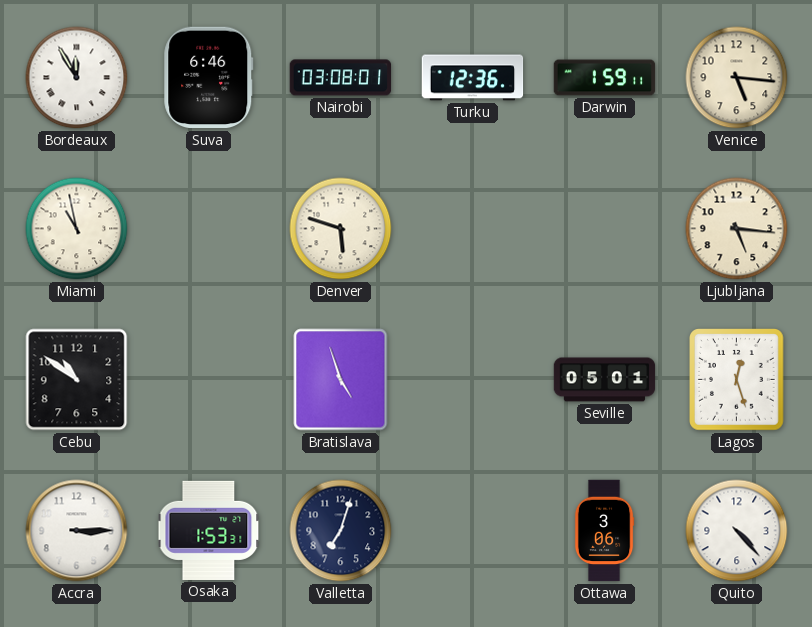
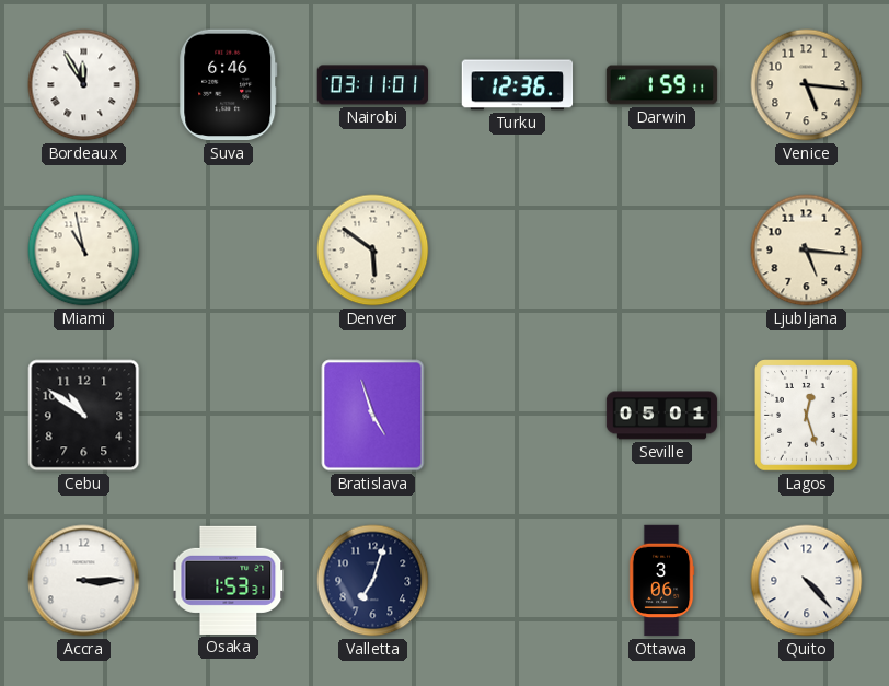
Nairobi: 03:08 -> 03:11 (373, 85)
Denver: 5:48 -> 5:51 (373, 251)
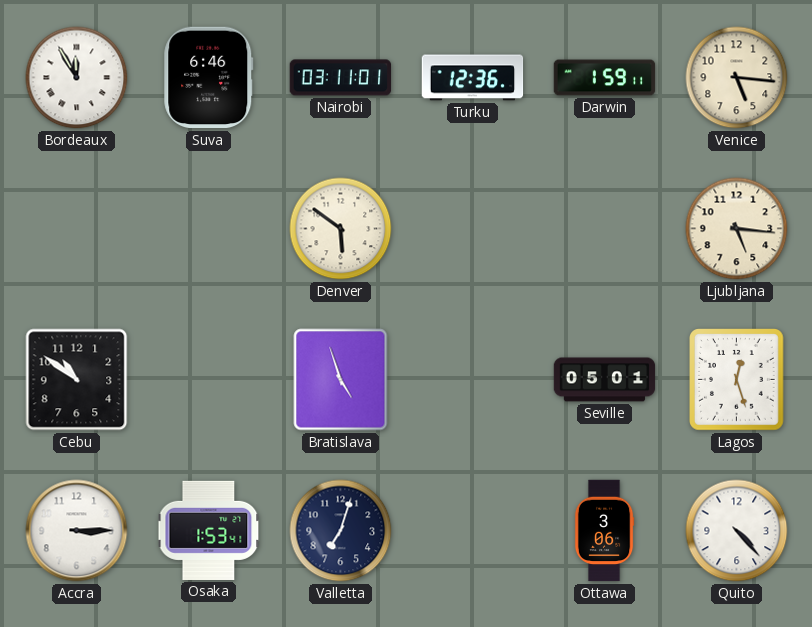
Miami: 10:58 -> none (84, 251)
Osaka: 1:53:31 -> 1:53:41 (209, 530)
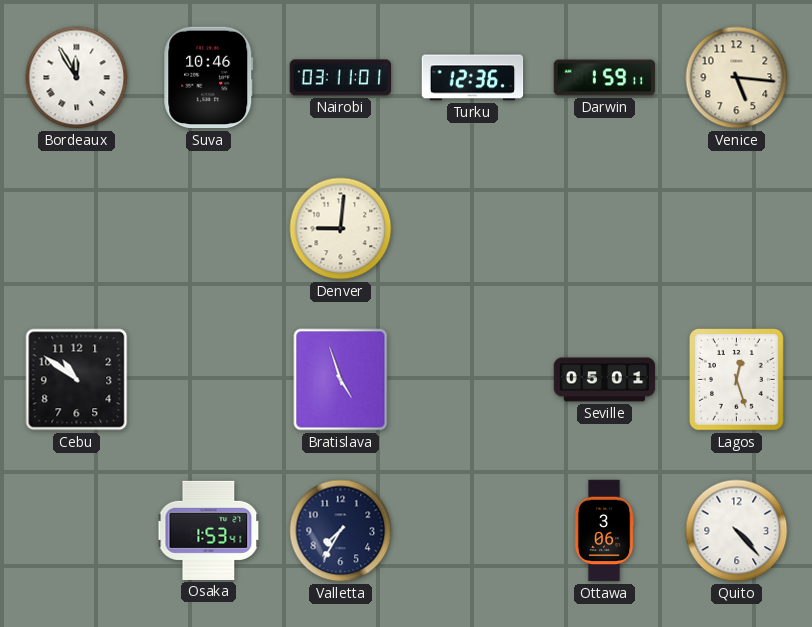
Suva: 6:46 -> 10:46 (209, 78)
Denver: 5:51 -> 9:01 (341, 229)
Ljubljana: 5:16 -> none (737, 229)
Accra: 3:15 -> none (77, 531)
Valletta: 7:03 -> 7:35 (341, 531)
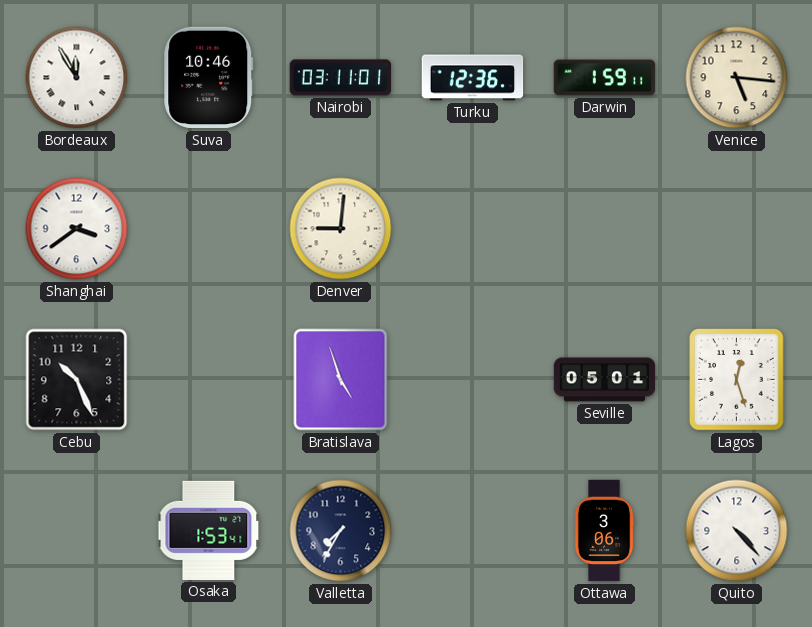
Shanghai: none -> 3:39 (77, 229)
Cebu: 10:51 -> 10:26 (77, 380)
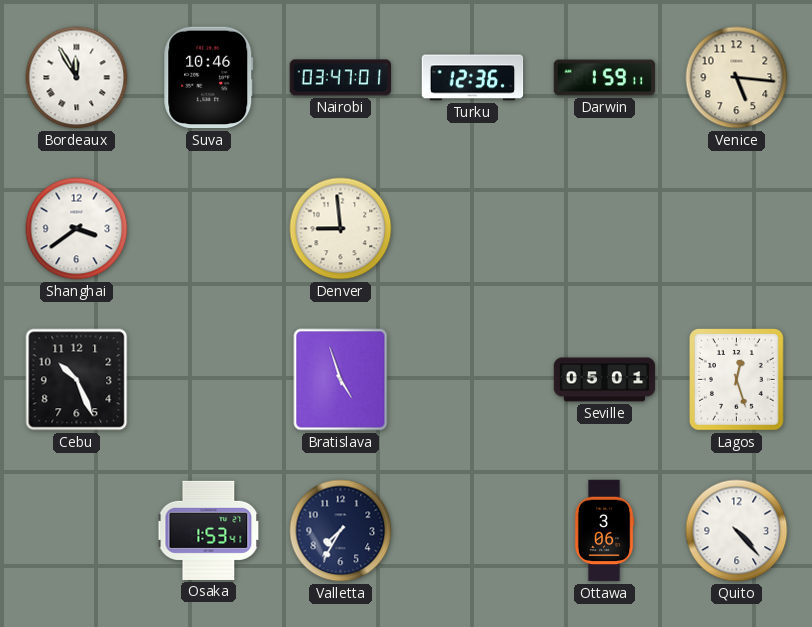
Nairobi: 03:11 -> 03:47 (341, 78)
Denver: 9:01 -> 8:59 (341, 229)
